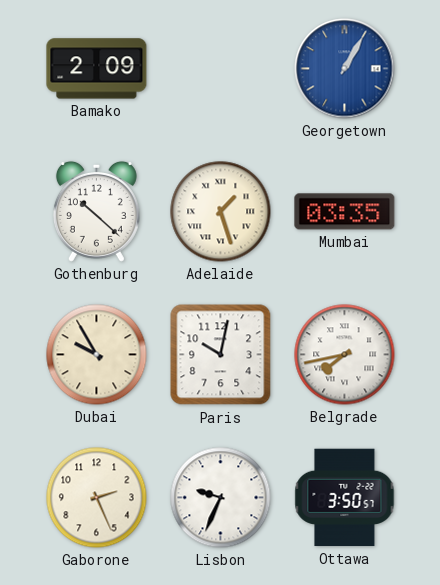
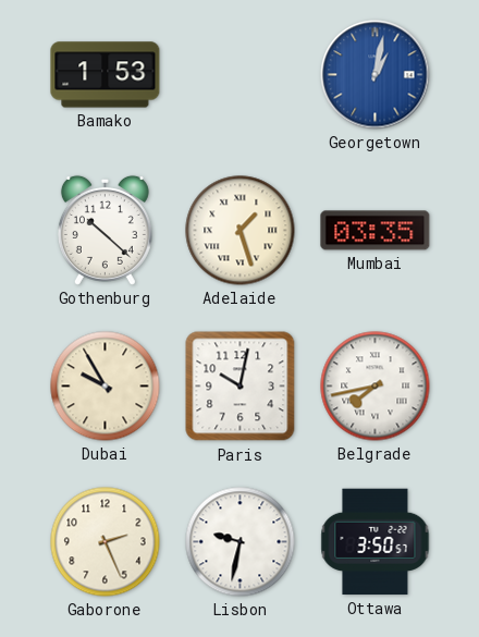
Bamako: 2:09 -> 1:53 (106, 75)
Georgetown: 1:05 -> 1:02 (376, 75)
Lisbon: 9:34 -> 9:32 (241, 542)
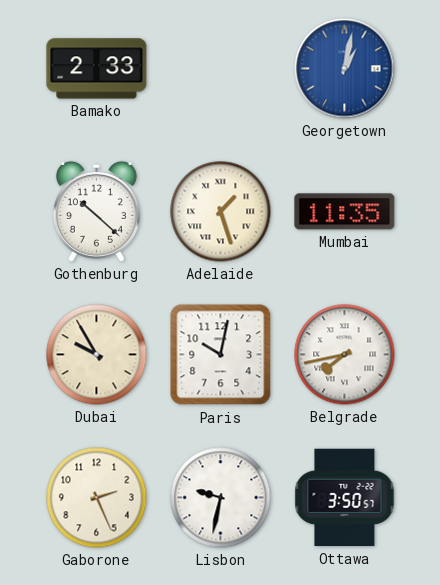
Bamako: 1:53 -> 2:33 (97, 69)
Mumbai: 03:35 -> 11:35 (345, 212)
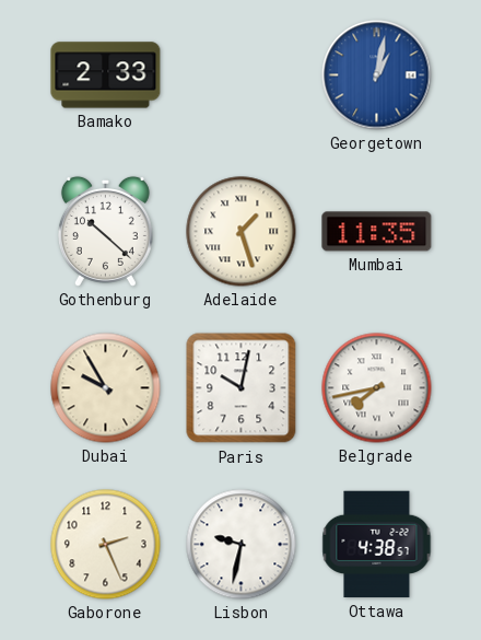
Ottawa: 3:50 -> 4:38 (377, 545)
